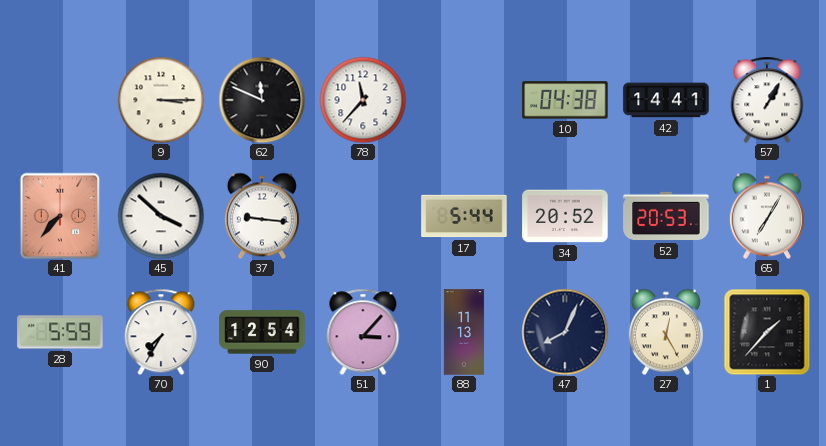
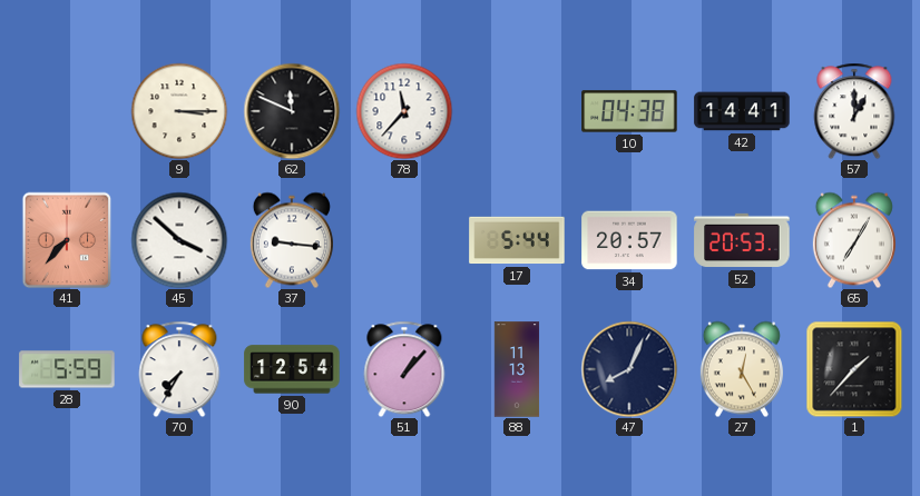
57: 1:05 -> 1:00 (854, 111)
34: 20:52 -> 20:57 (629, 240)
51: 3:07 -> 1:07 (404, 369)
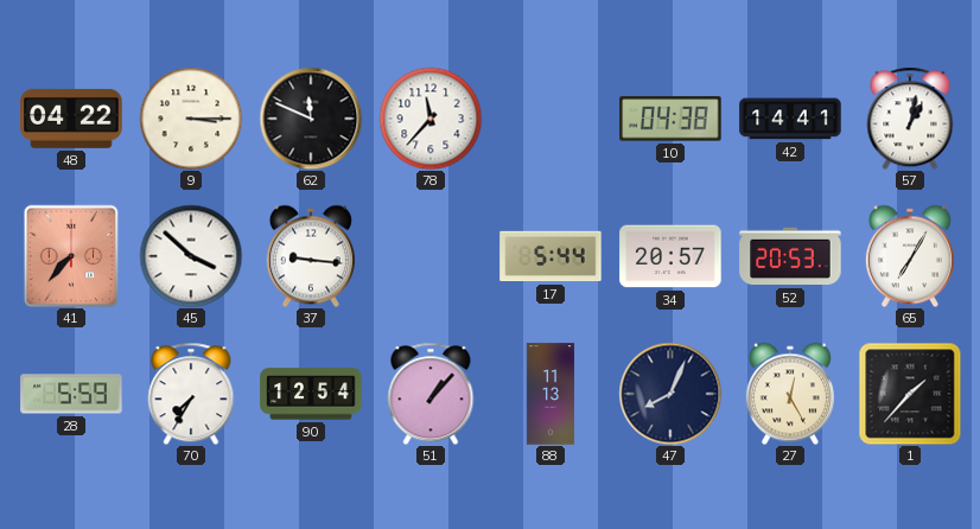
48: none -> 04:22 (71, 119)
57: 1:00 -> 1:02 (910, 119)
